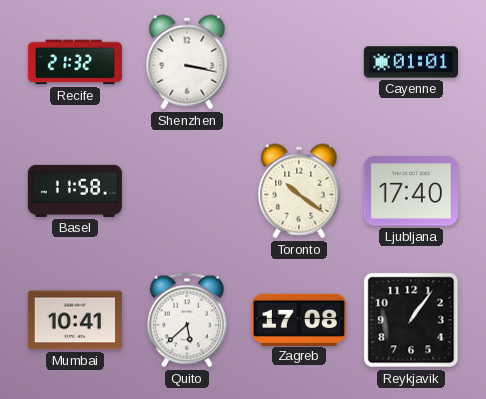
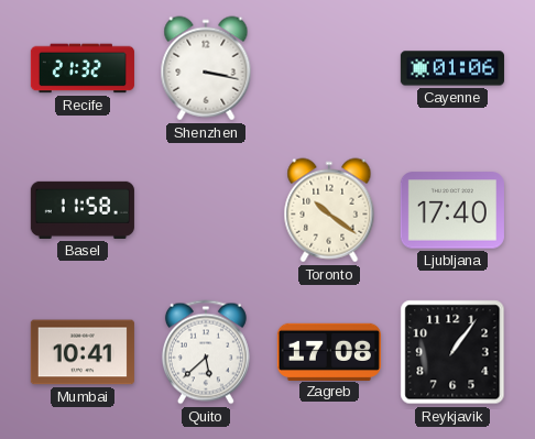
Cayenne: 01:01 -> 01:06 (452, 68)
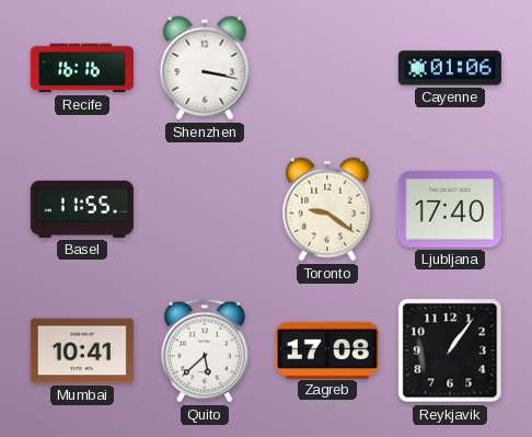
Recife: 21:32 -> 16:16 (82, 68)
Basel: 11:58 -> 11:55 (82, 209)
Toronto: 10:21 -> 9:21 (327, 209)
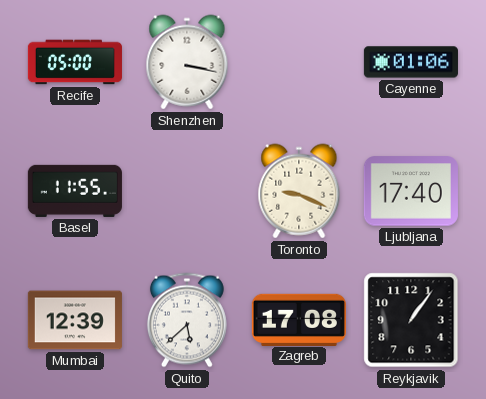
Recife: 16:16 -> 05:00 (75, 62)
Toronto: 9:21 -> 9:19 (299, 191)
Mumbai: 10:41 -> 12:39 (75, 320)
